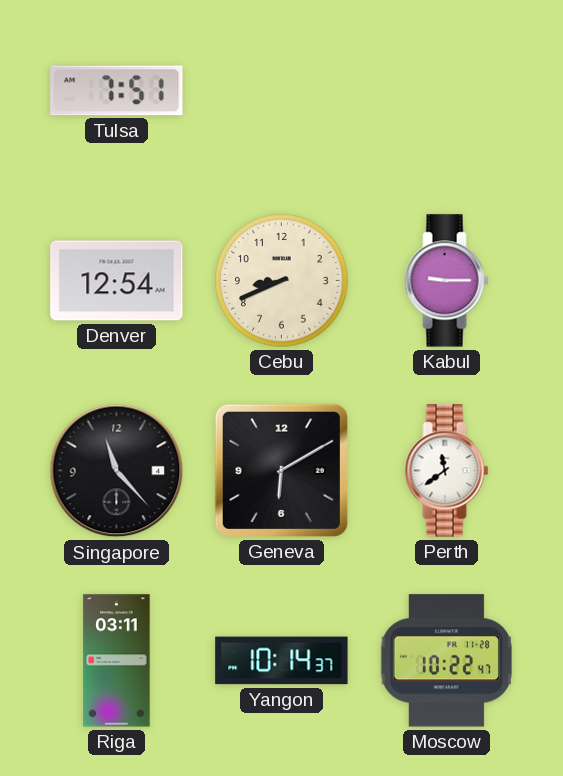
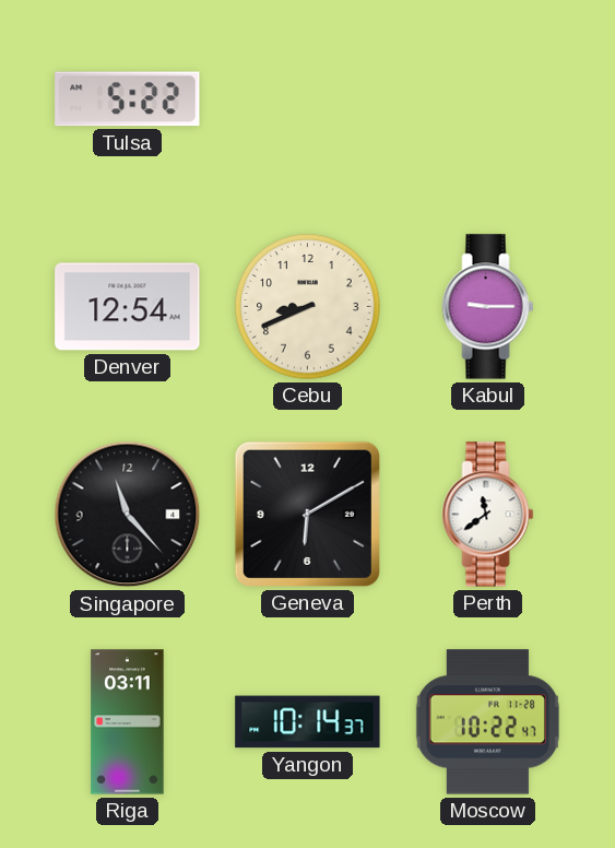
Tulsa: 7:51 -> 5:22 (128, 99)
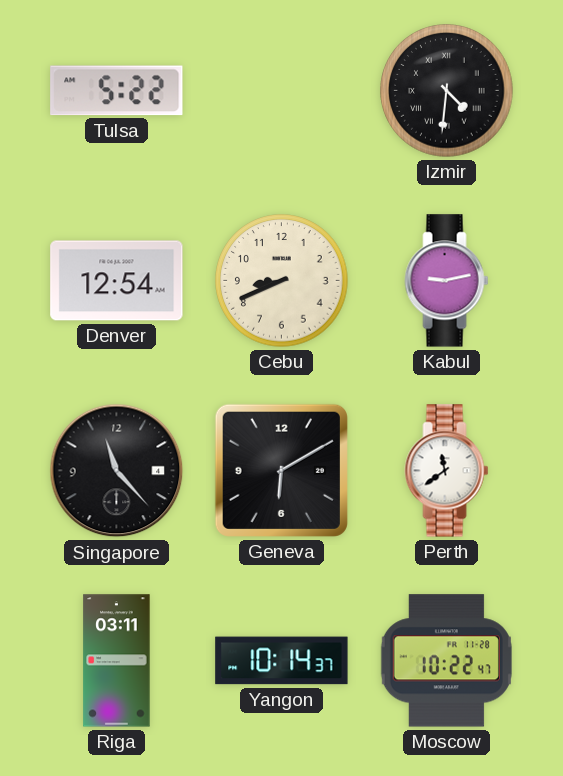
Izmir: none -> 4:31 (447, 91)
Kabul: 9:15 -> 9:13 (447, 281)
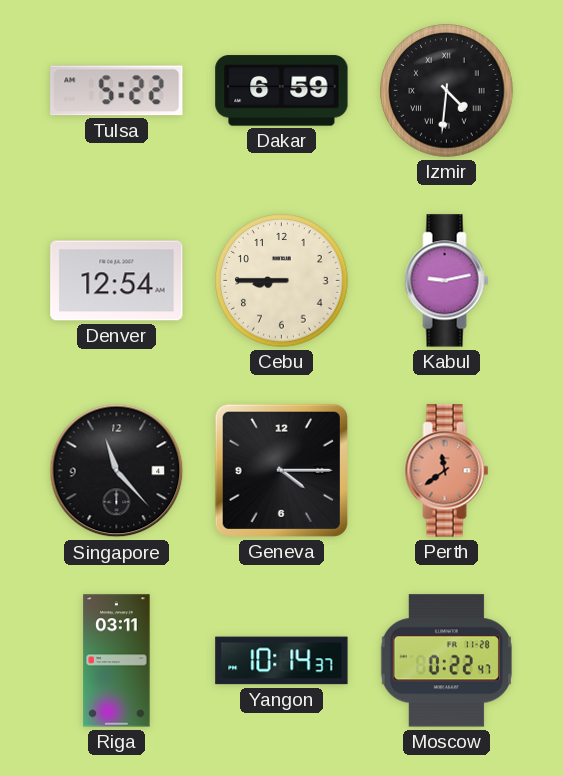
Dakar: none -> 6:59 (282, 91)
Cebu: 8:41 -> 8:45 (282, 281)
Geneva: 6:10 -> 4:15 (281, 470)
Perth dial: white -> salmon (447, 471)
Moscow: 10:22 -> 0:22 (446, 661)
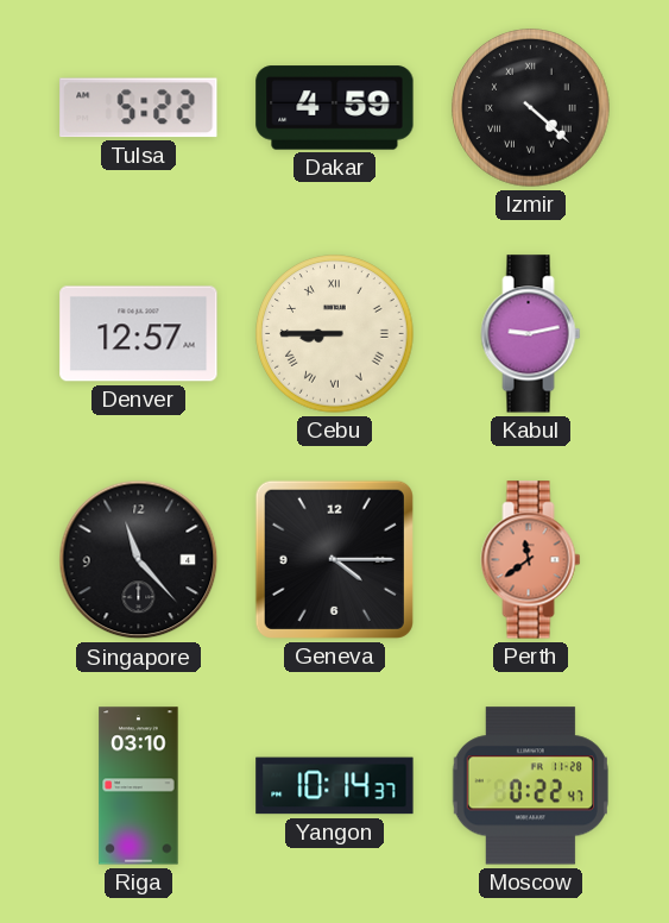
Dakar: 6:59 -> 4:59 (335, 108)
Izmir: 4:31 -> 4:22 (531, 108)
Denver: 12:54 -> 12:57 (139, 334)
Cebu numerals: Arabic -> Roman (335, 334)
Riga: 03:11 -> 03:10 (139, 786)
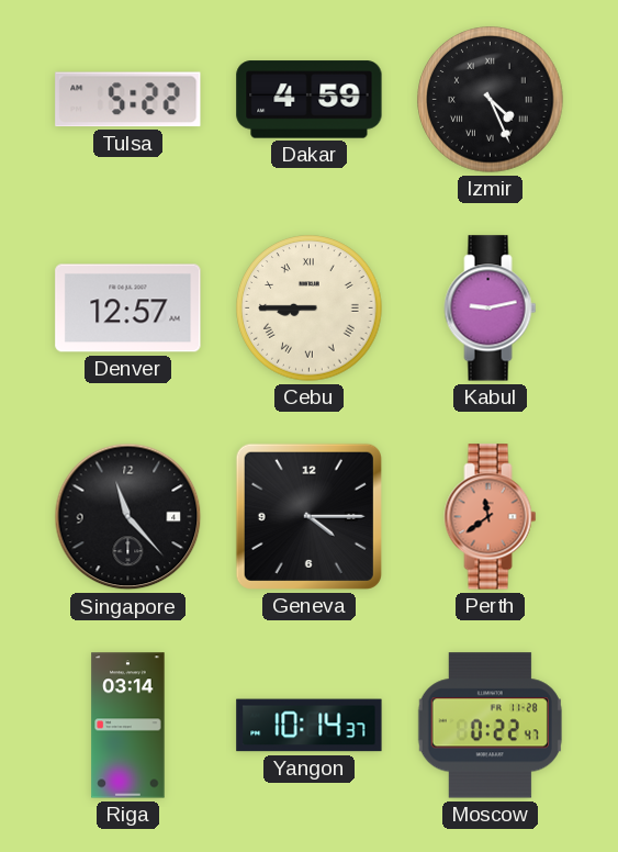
Izmir: 4:22 -> 4:26 (491, 100)
Riga: 03:10 -> 03:14 (128, 726)
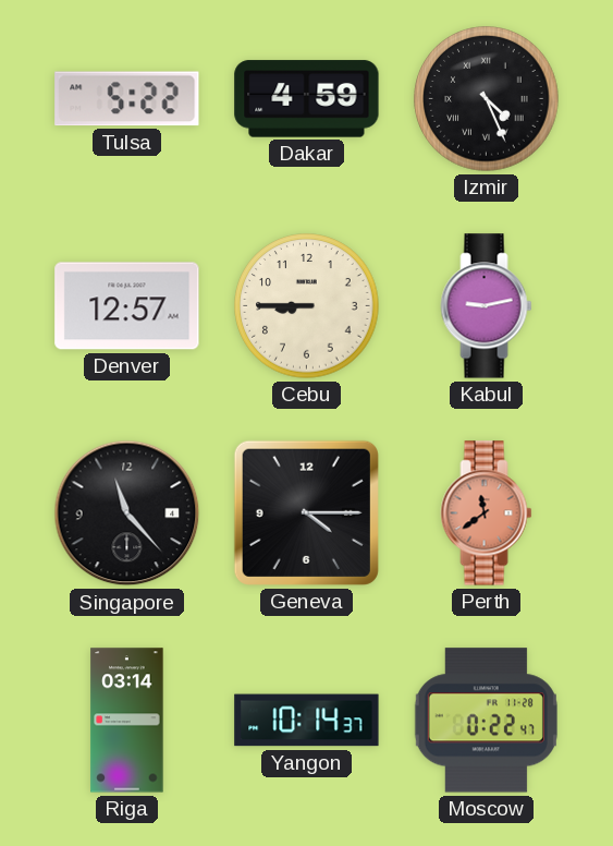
Cebu numerals: Roman -> Arabic (307, 306)
